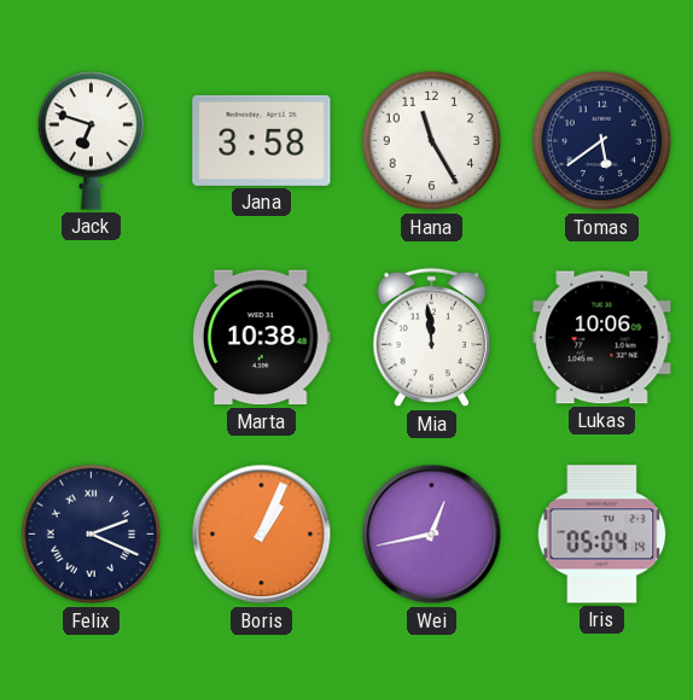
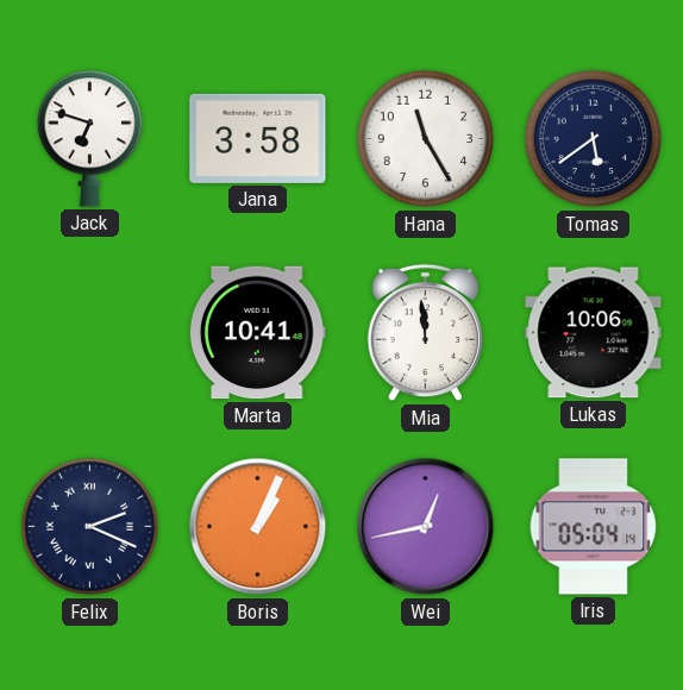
Marta: 10:38 -> 10:41 (257, 333)
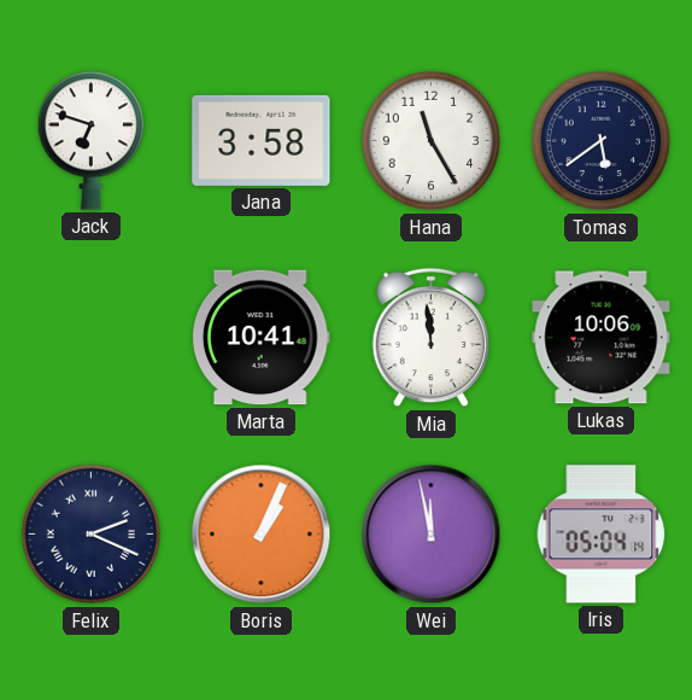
Wei: 12:43 -> 11:58 (432, 535)
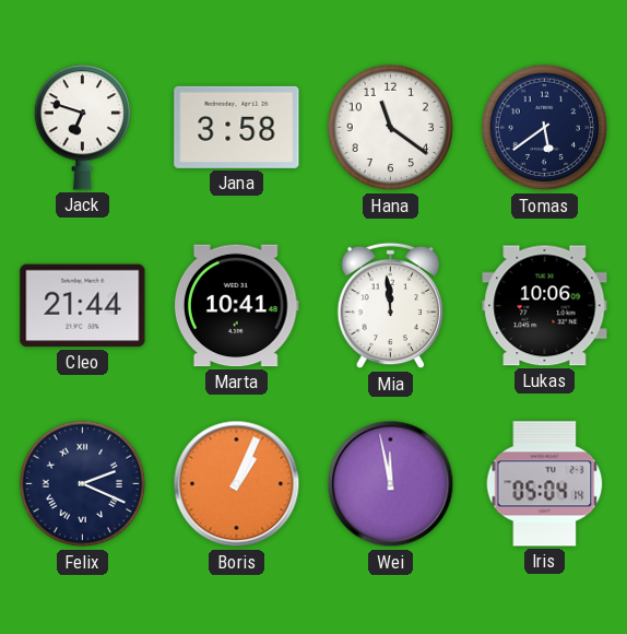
Hana: 11:25 -> 11:21 (391, 128)
Cleo: none -> 21:44 (83, 306)
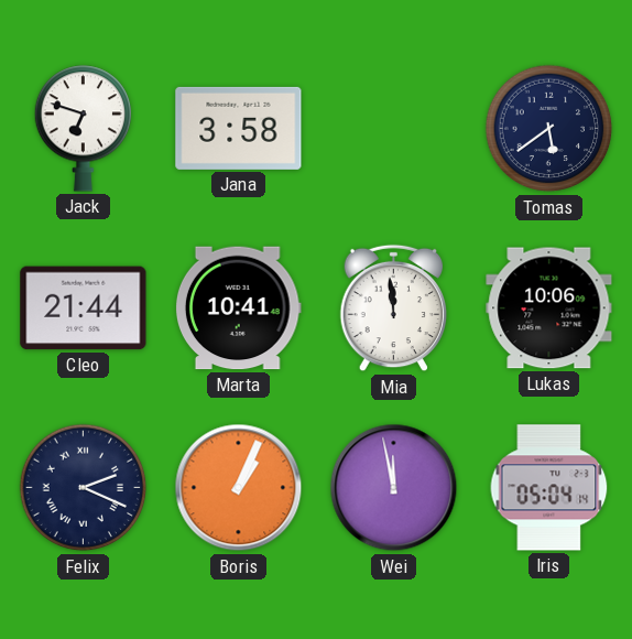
Hana: 11:21 -> none (391, 128)
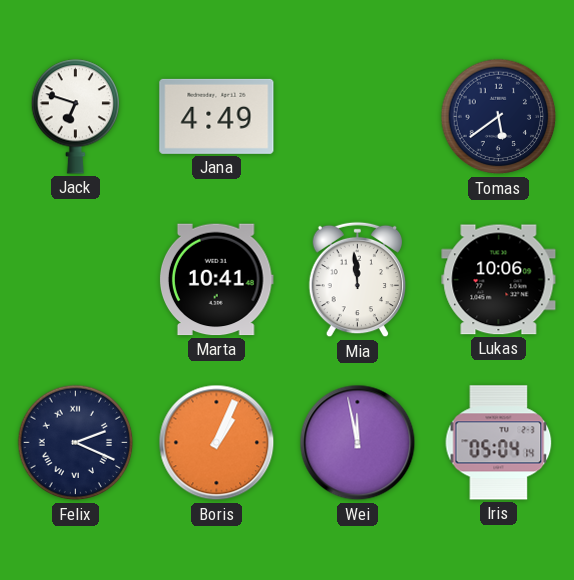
Jana: 3:58 -> 4:49 (217, 116)
Cleo: 21:44 -> none (84, 308)
